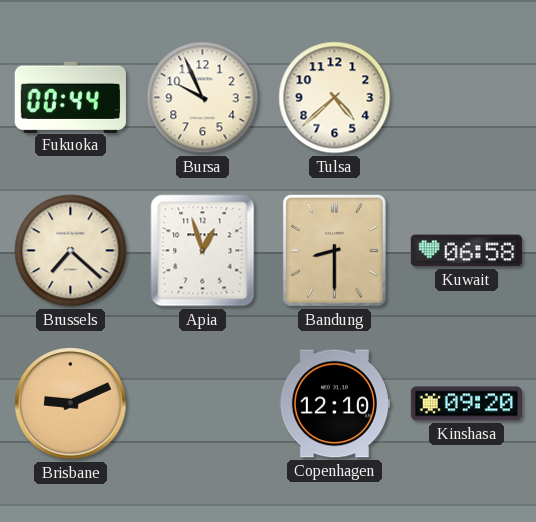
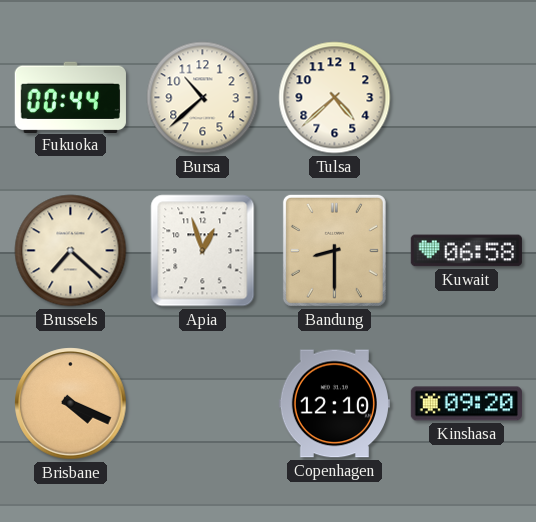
Bursa: 9:56 -> 10:38 (203, 98)
Brisbane: 9:11 -> 4:19 (71, 404)
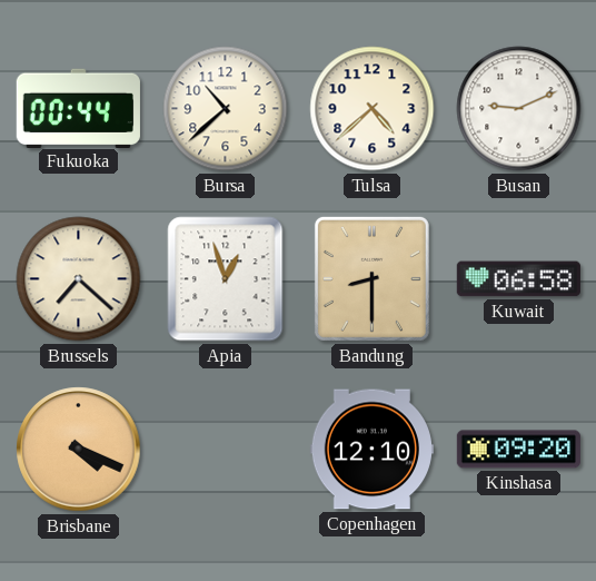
Busan: none -> 9:11 (519, 109)
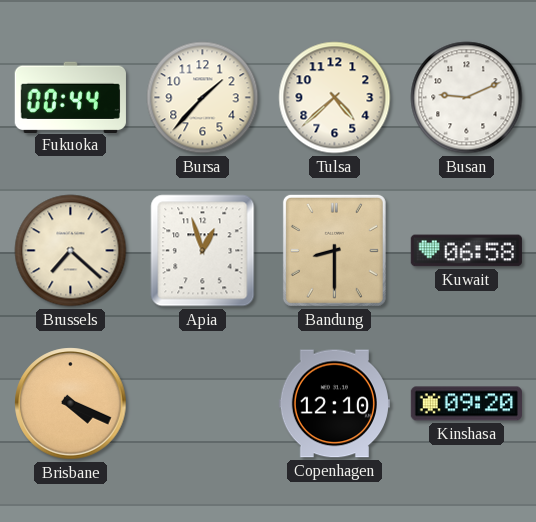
Bursa: 10:38 -> 1:37 (203, 98)
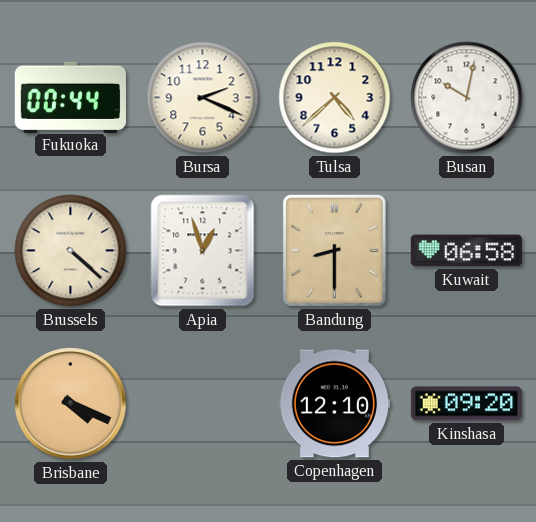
Bursa: 1:37 -> 2:19 (203, 98)
Busan: 9:11 -> 10:02 (467, 98)
Brussels: 7:22 -> 4:22 (71, 251)
